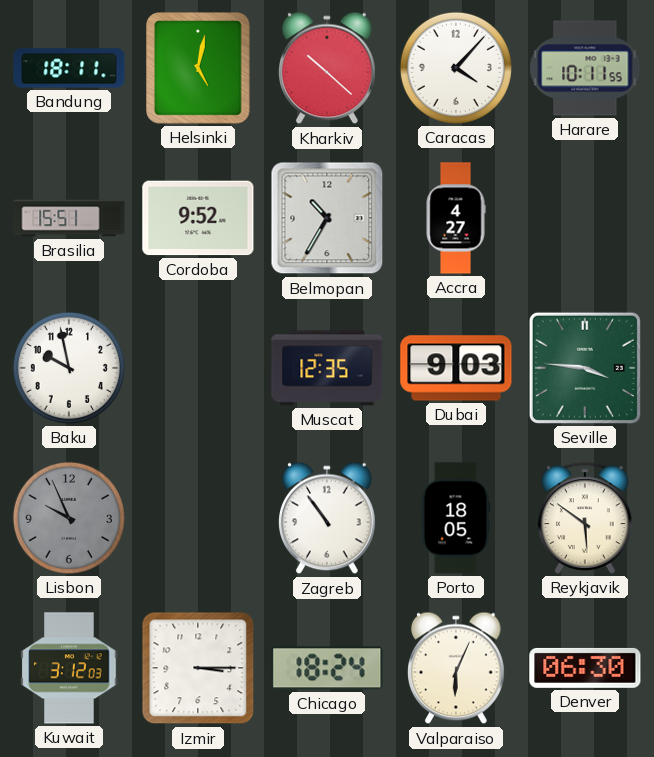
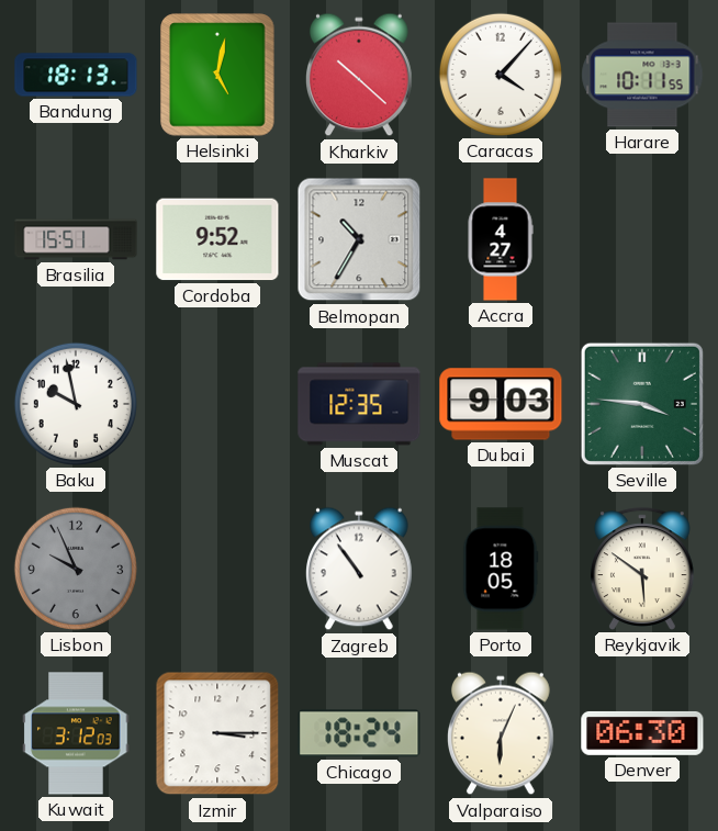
Bandung: 18:11 -> 18:13 (76, 75)
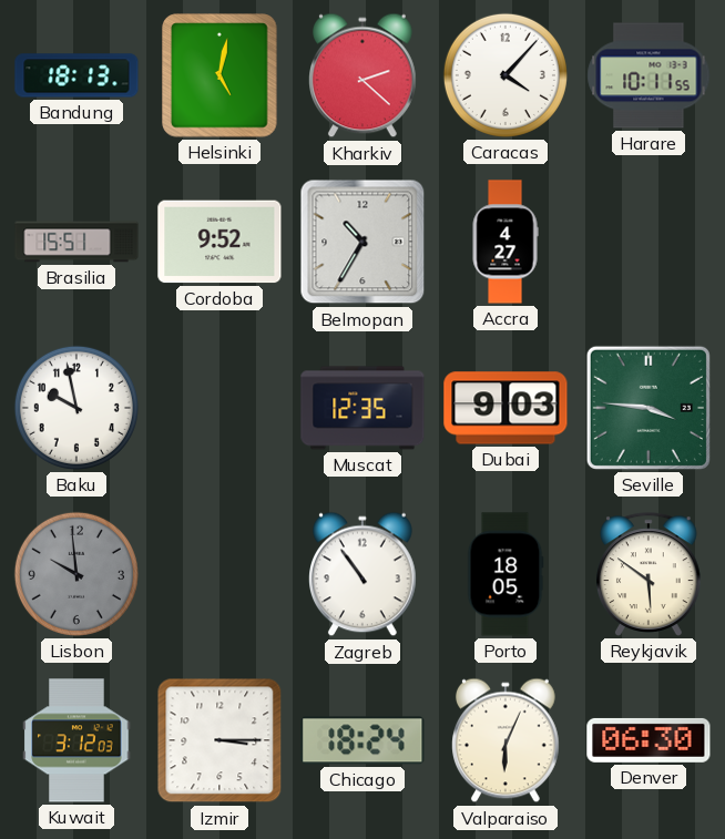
Kharkiv: 10:22 -> 2:22 (364, 75)
Lisbon: 9:56 -> 9:59 (76, 574)
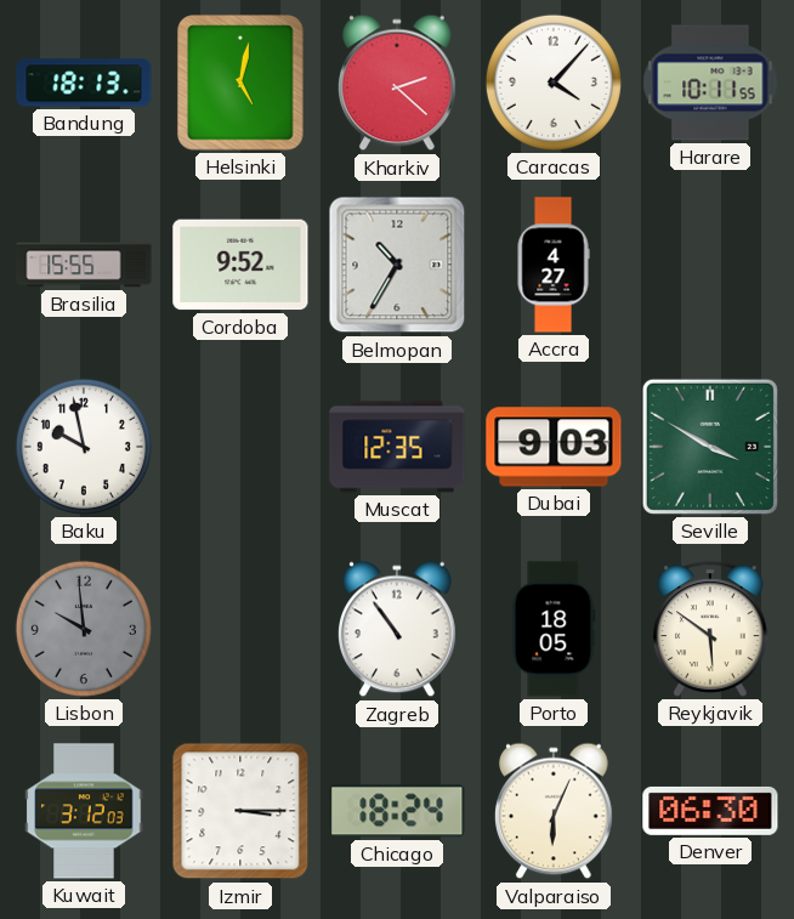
Brasilia: 15:51 -> 15:55 (84, 265)
Seville: 3:46 -> 3:50 (710, 447)
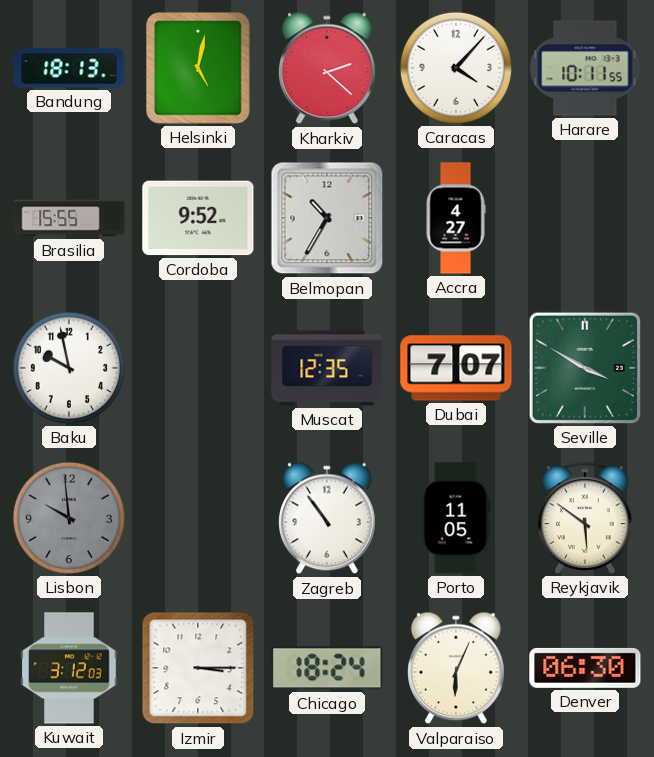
Dubai: 9:03 -> 7:07 (456, 368)
Porto: 18:05 -> 11:05 (456, 518)
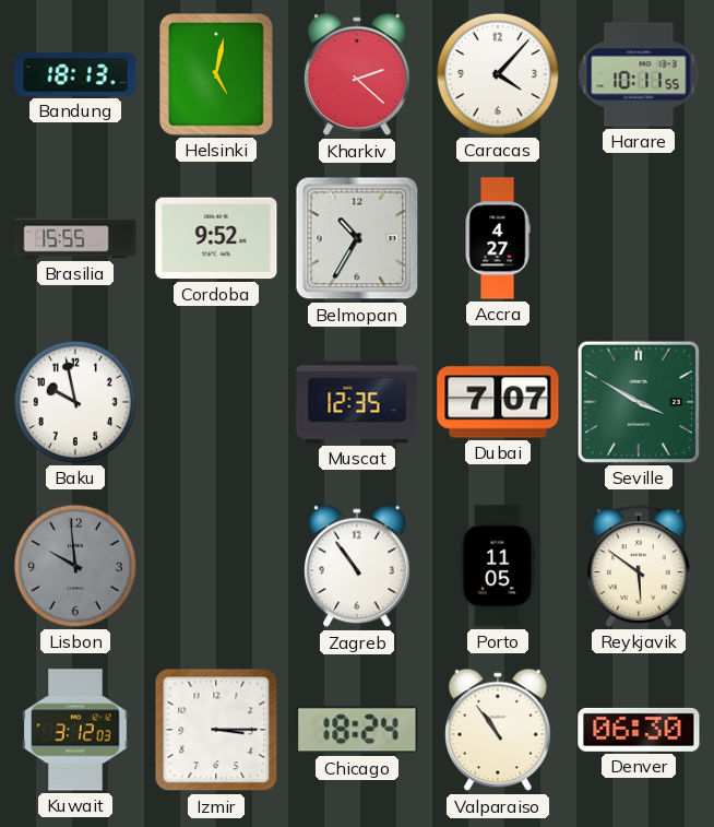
Valparaiso: 6:04 -> 10:54 (499, 730)
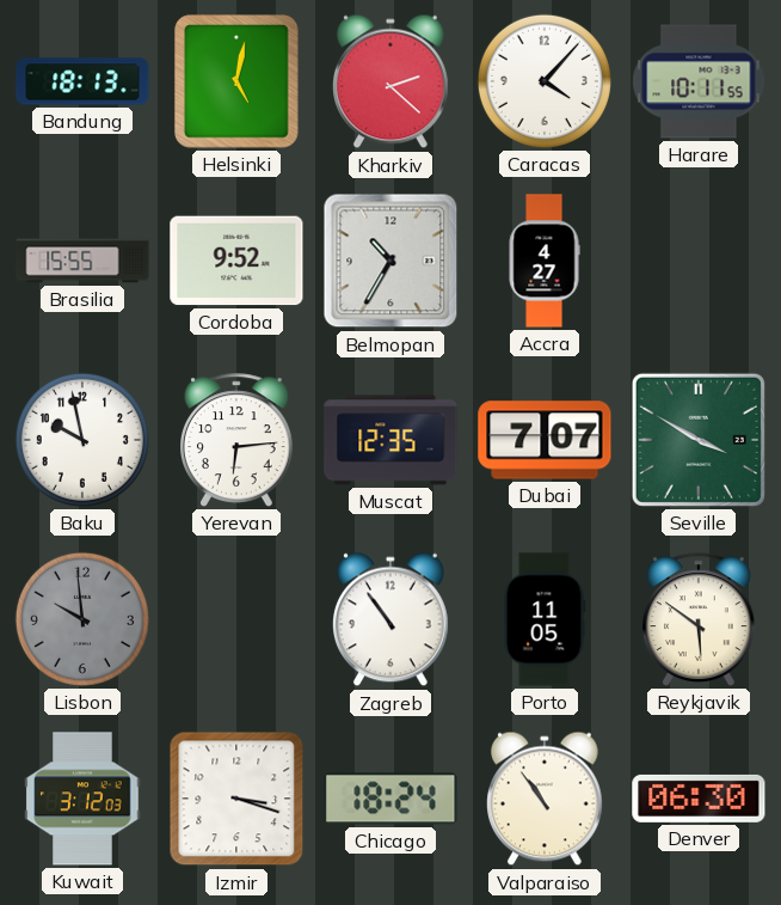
Yerevan: none -> 6:14 (238, 440)
Izmir: 3:15 -> 3:18 (236, 799)
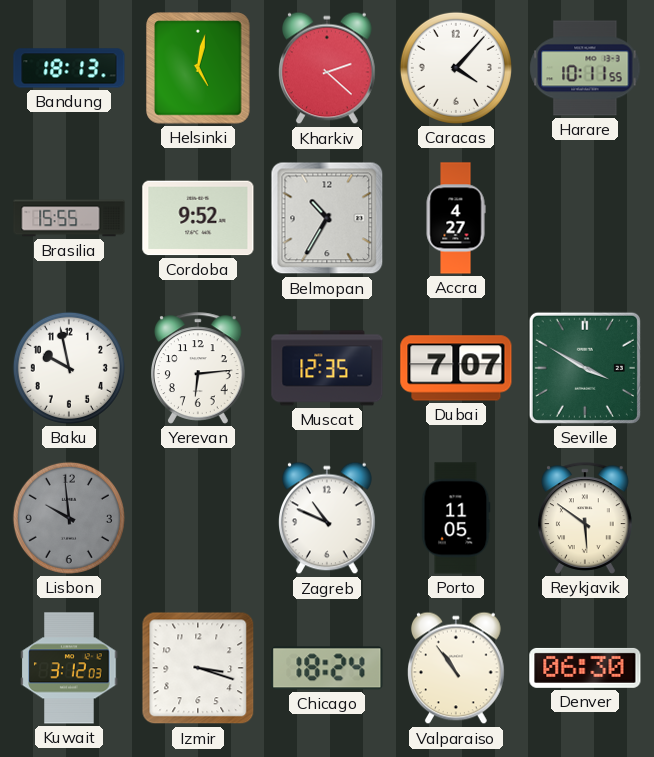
Zagreb: 10:54 -> 10:49 (328, 518)
